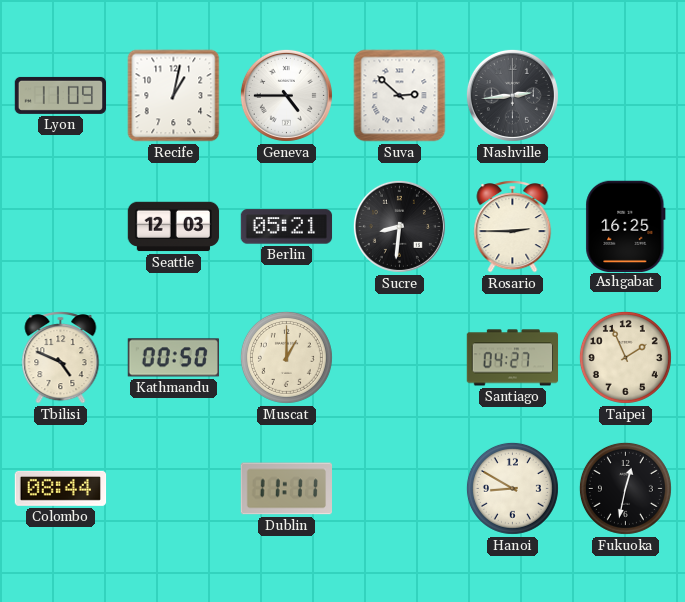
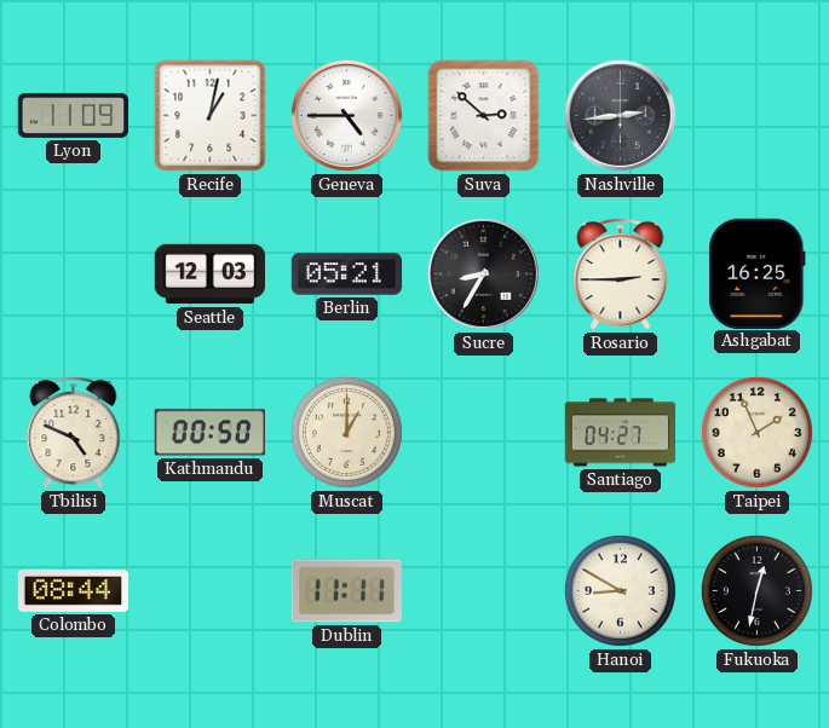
Sucre: 8:31 -> 8:35 (483, 273)
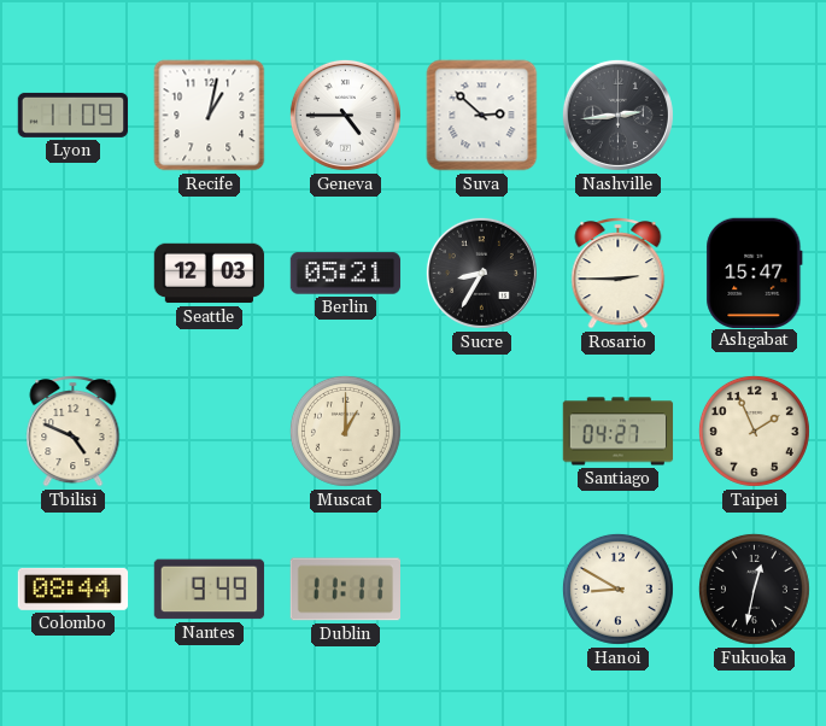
Ashgabat: 16:25 -> 15:47 (755, 273)
Kathmandu: 00:50 -> none (209, 433)
Nantes: none -> 9:49 (210, 590)
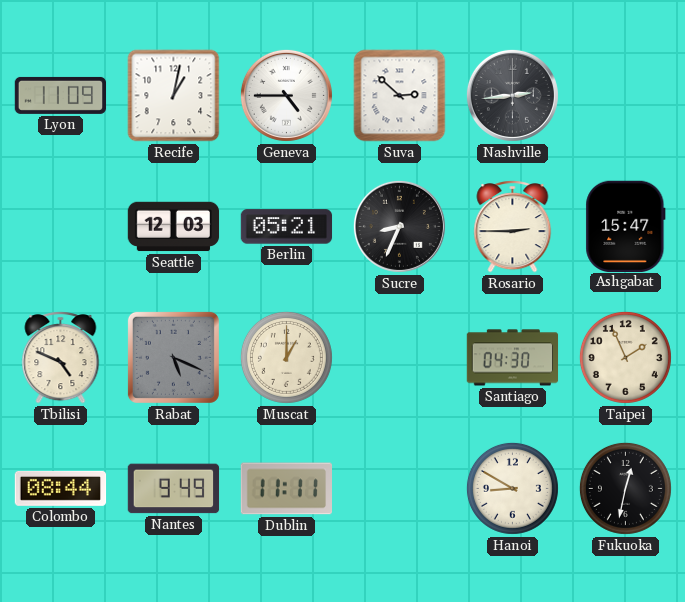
Sucre: 8:35 -> 8:34 (399, 226)
Rabat: none -> 5:19 (173, 357)
Santiago: 04:27 -> 04:30 (513, 358)
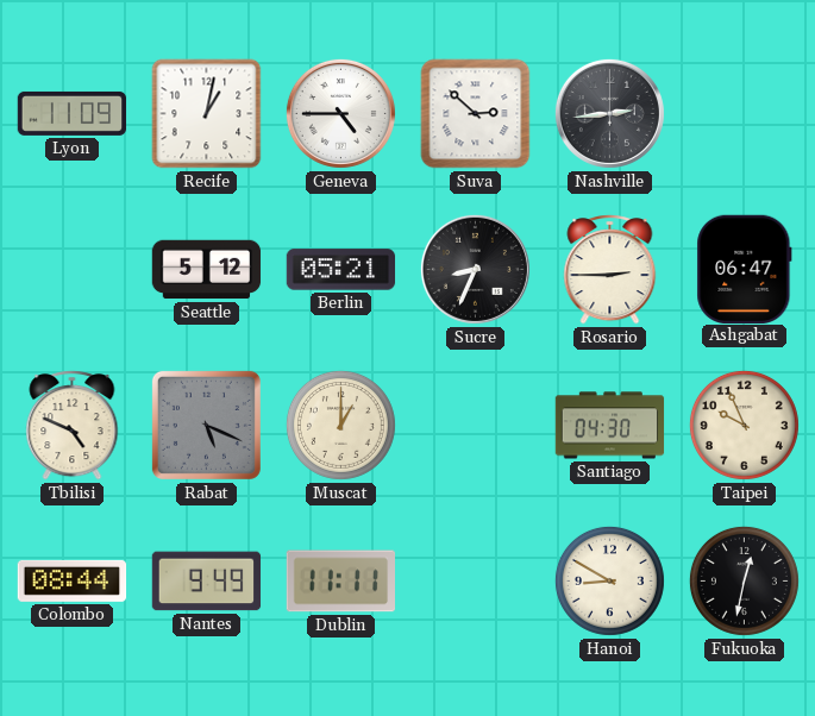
Seattle: 12:03 -> 5:12 (207, 270)
Ashgabat: 15:47 -> 06:47 (745, 269)
Taipei: 1:56 -> 9:56 (744, 425)
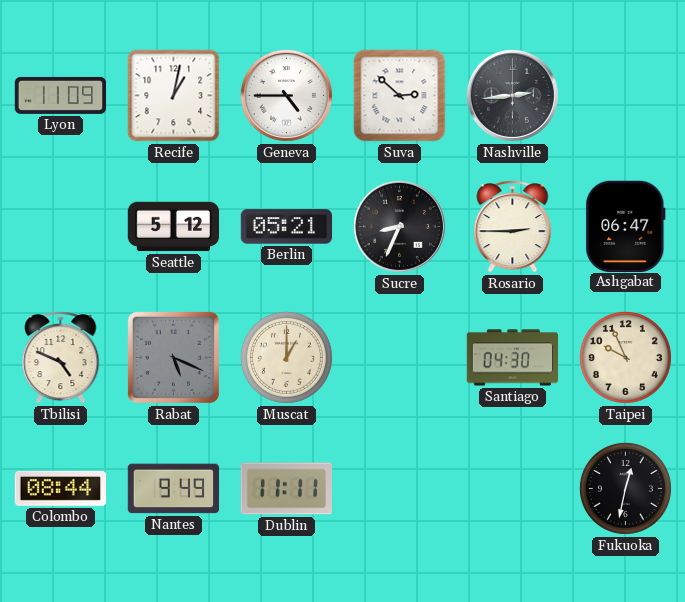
Hanoi: 8:50 -> none (609, 580)
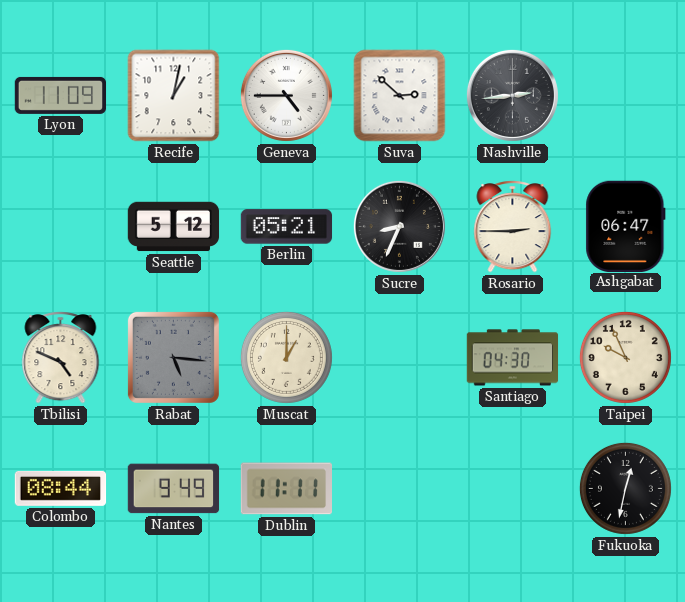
Rabat: 5:19 -> 5:16 (173, 357)
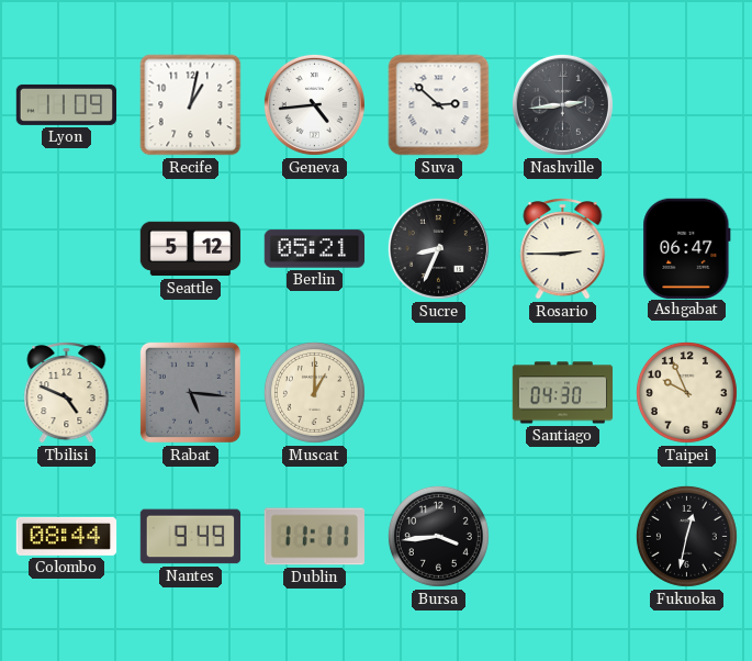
Geneva: 4:45 -> 4:44 (314, 104)
Bursa: none -> 3:44 (438, 536)
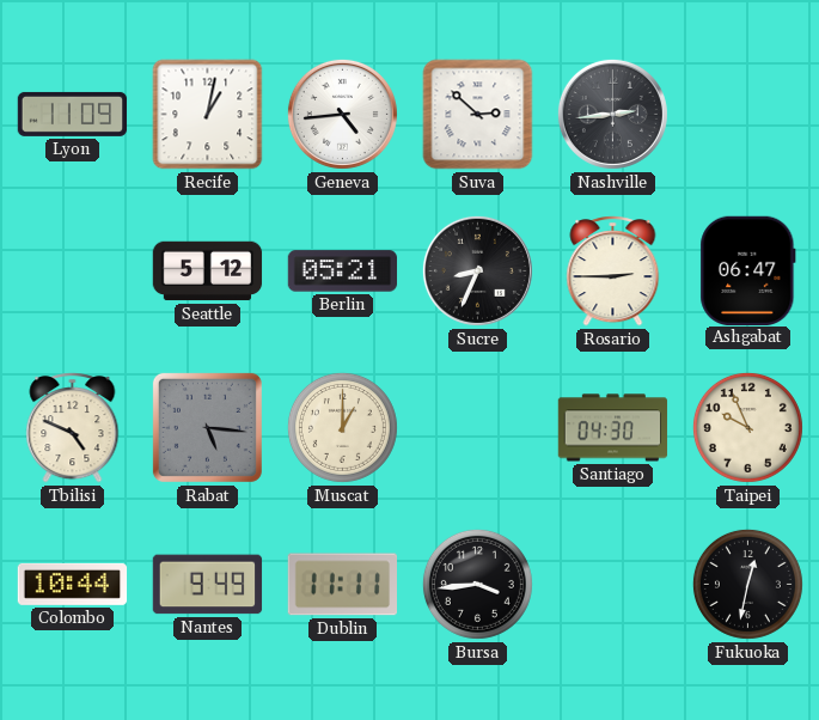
Colombo: 08:44 -> 10:44 (73, 584)
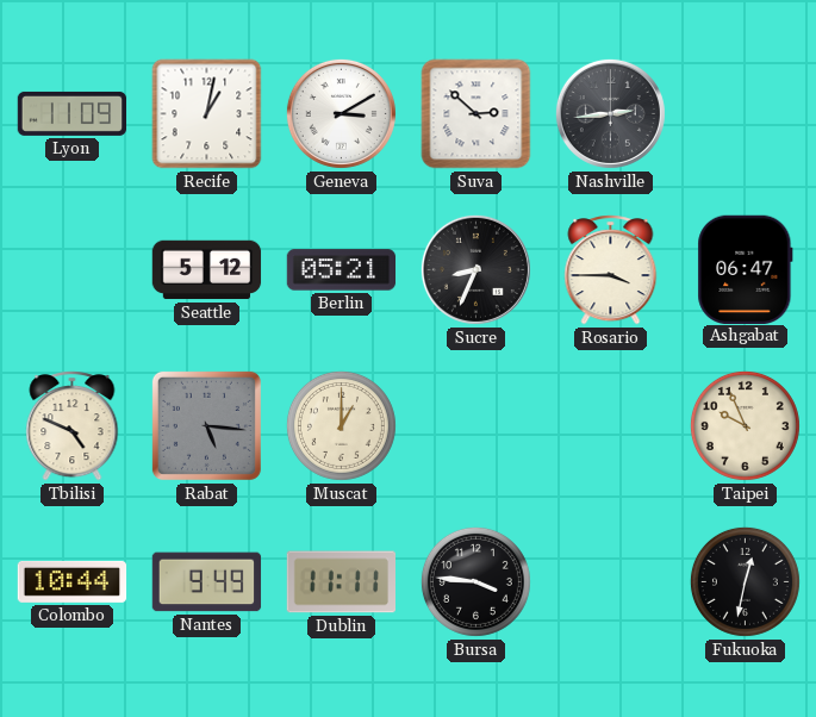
Geneva: 4:44 -> 3:10 (341, 113)
Rosario: 2:45 -> 3:45 (611, 270)
Santiago: 04:30 -> none (613, 428)
Bursa: 3:44 -> 3:46 (475, 581)
